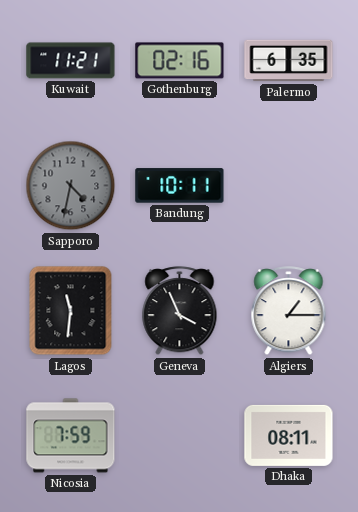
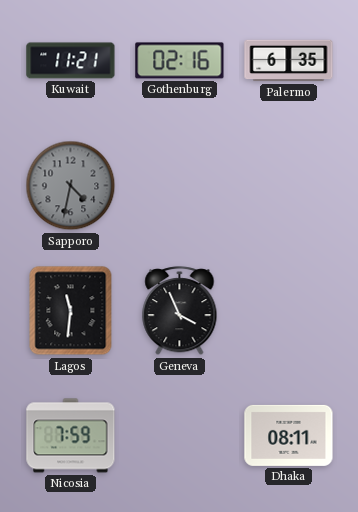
Bandung: 10:11 -> none (180, 186)
Algiers: 1:15 -> none (289, 311)
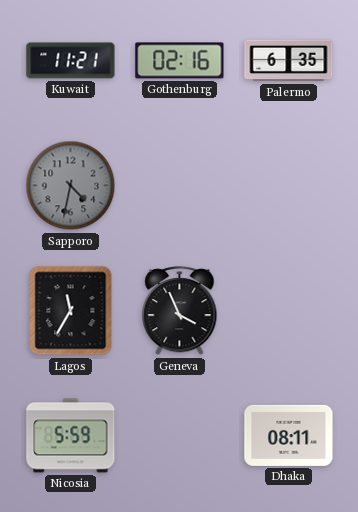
Lagos: 11:31 -> 11:35 (71, 311)
Nicosia: 7:59 -> 5:59 (71, 436)
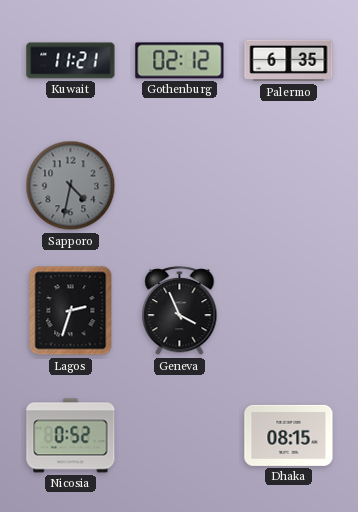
Gothenburg: 02:16 -> 02:12 (180, 61)
Lagos: 11:35 -> 2:33 (71, 311)
Nicosia: 5:59 -> 0:52 (71, 436)
Dhaka: 08:11 -> 08:15 (289, 435)
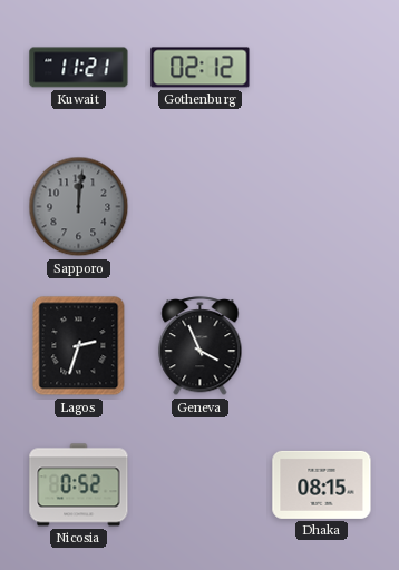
Palermo: 6:35 -> none (289, 61)
Sapporo: 4:32 -> 12:01 (79, 207)
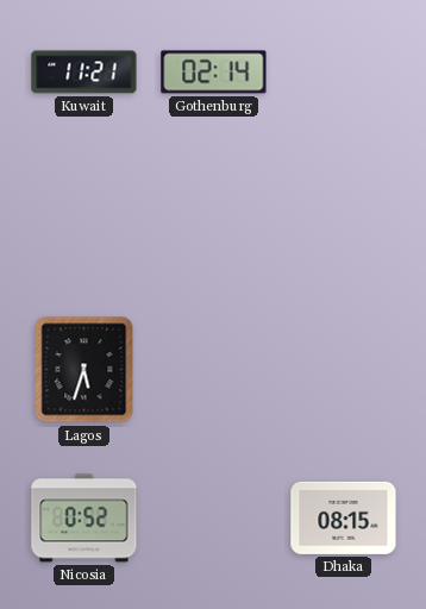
Gothenburg: 02:12 -> 02:14 (214, 73)
Sapporo: 12:01 -> none (79, 207)
Lagos: 2:33 -> 5:33 (84, 370)
Geneva: 3:56 -> none (201, 346)
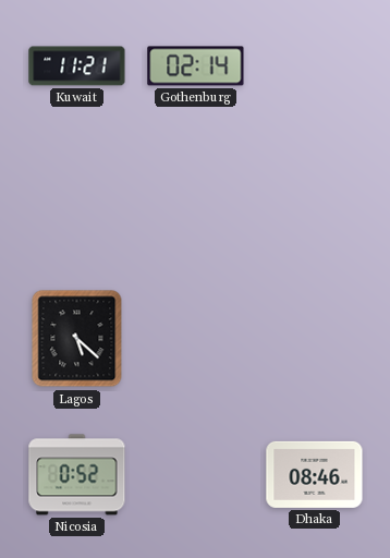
Lagos: 5:33 -> 5:22 (77, 339)
Dhaka: 08:15 -> 08:46 (315, 474)
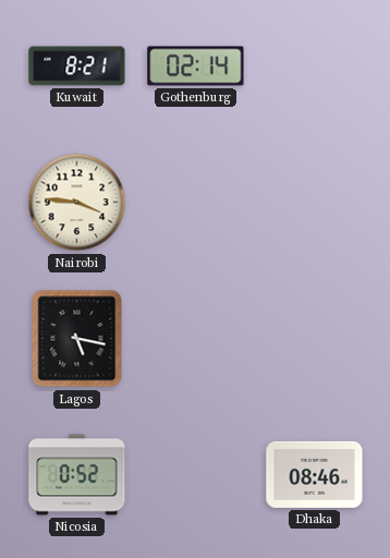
Kuwait: 11:21 -> 8:21 (77, 66)
Nairobi: none -> 3:46 (77, 203)
Lagos: 5:22 -> 5:17 (77, 339)
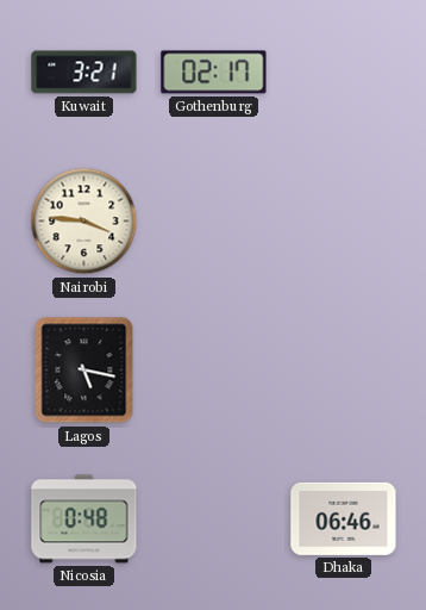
Kuwait: 8:21 -> 3:21 (84, 73)
Gothenburg: 02:14 -> 02:17 (214, 73)
Nicosia: 0:52 -> 0:48 (84, 519)
Dhaka: 08:46 -> 06:46 (344, 518)
